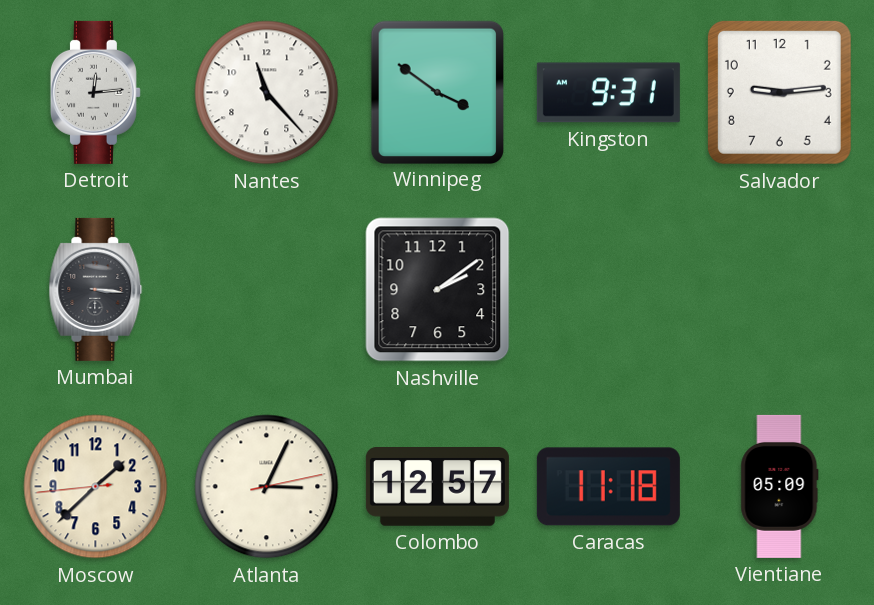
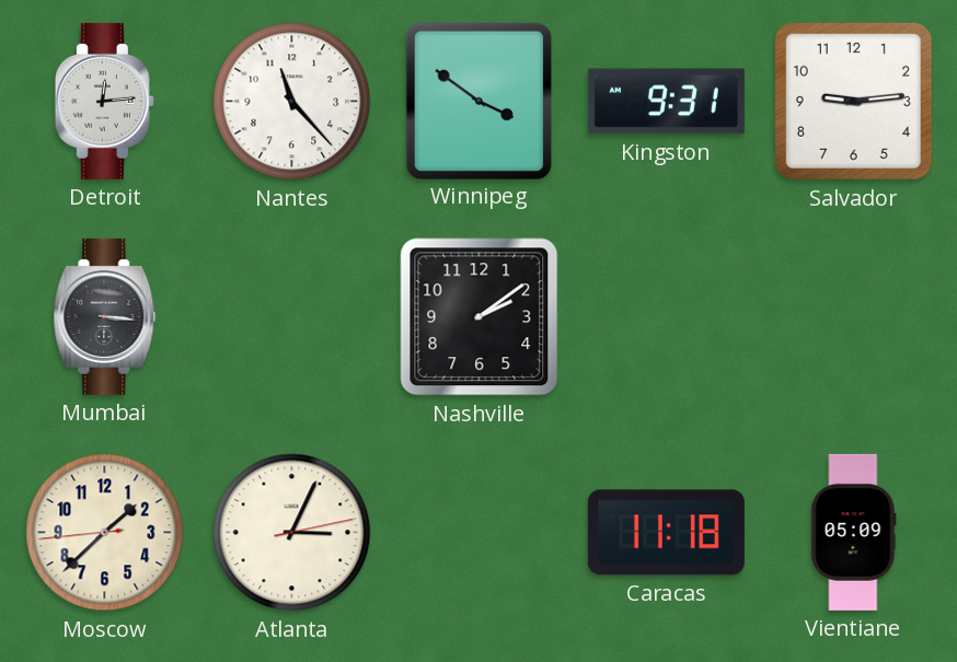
Colombo: 12:57 -> none (437, 487)
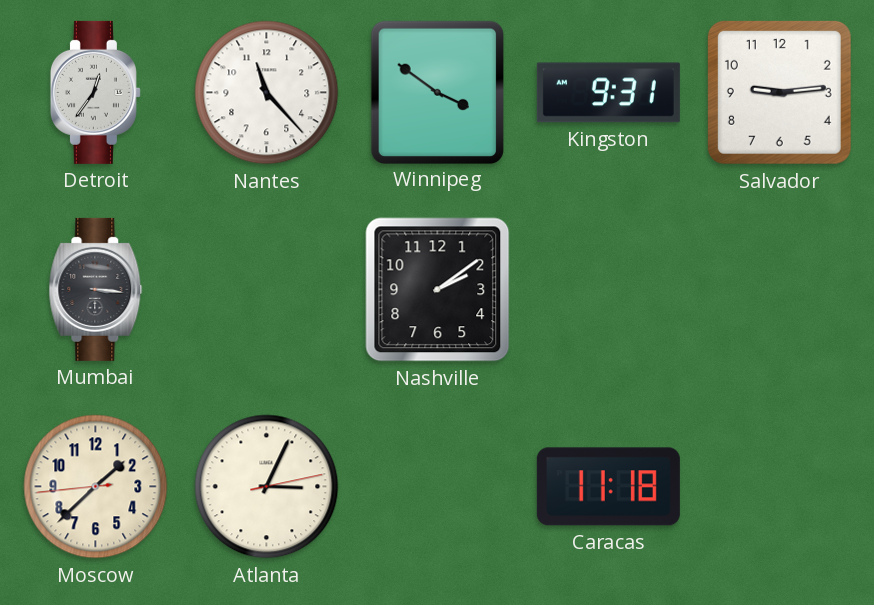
Detroit: 12:14 -> 12:36 (95, 92)
Vientiane: 05:09 -> none (854, 532)
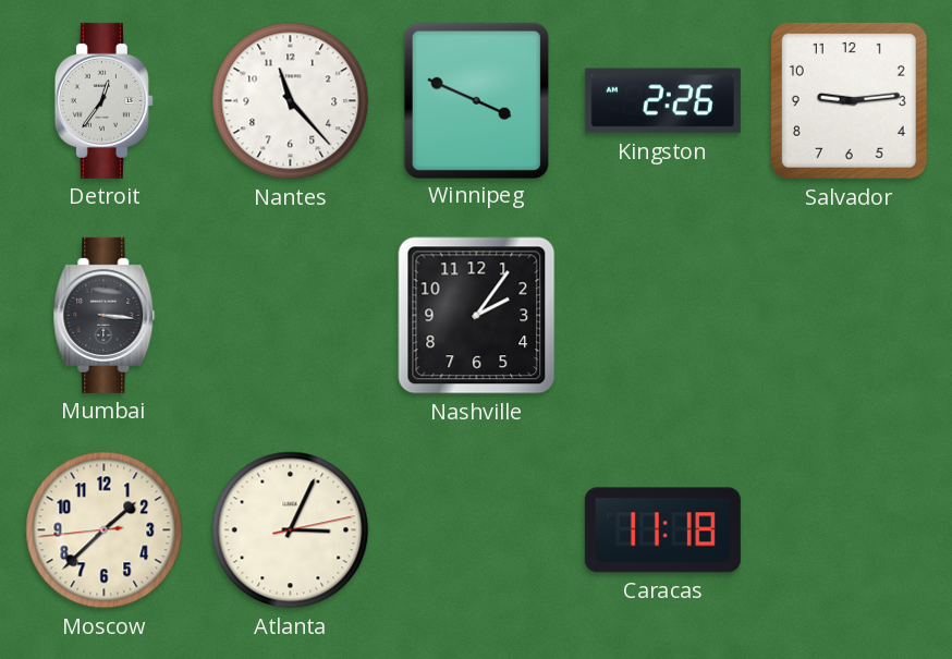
Winnipeg: 3:51 -> 3:49 (476, 100)
Kingston: 9:31 -> 2:26 (662, 101)
Nashville: 2:09 -> 2:06 (477, 316)
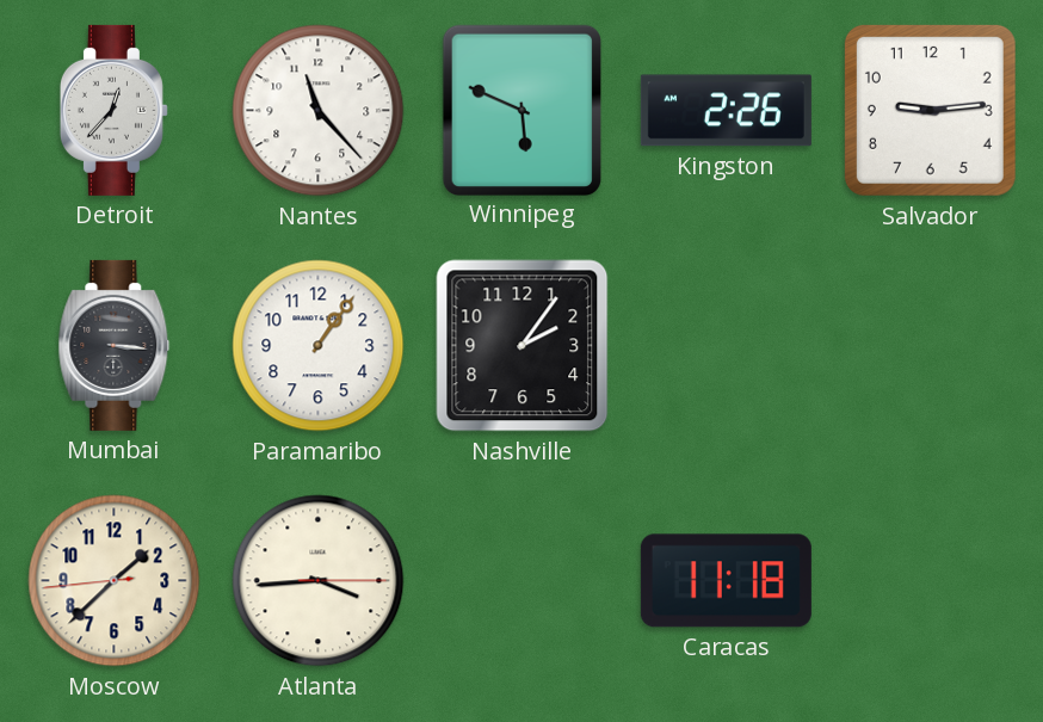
Detroit: 12:36 -> 12:37 (113, 110)
Winnipeg: 3:49 -> 5:49 (521, 110)
Paramaribo: none -> 1:06 (319, 346)
Atlanta: 3:04 -> 3:44 (319, 581)
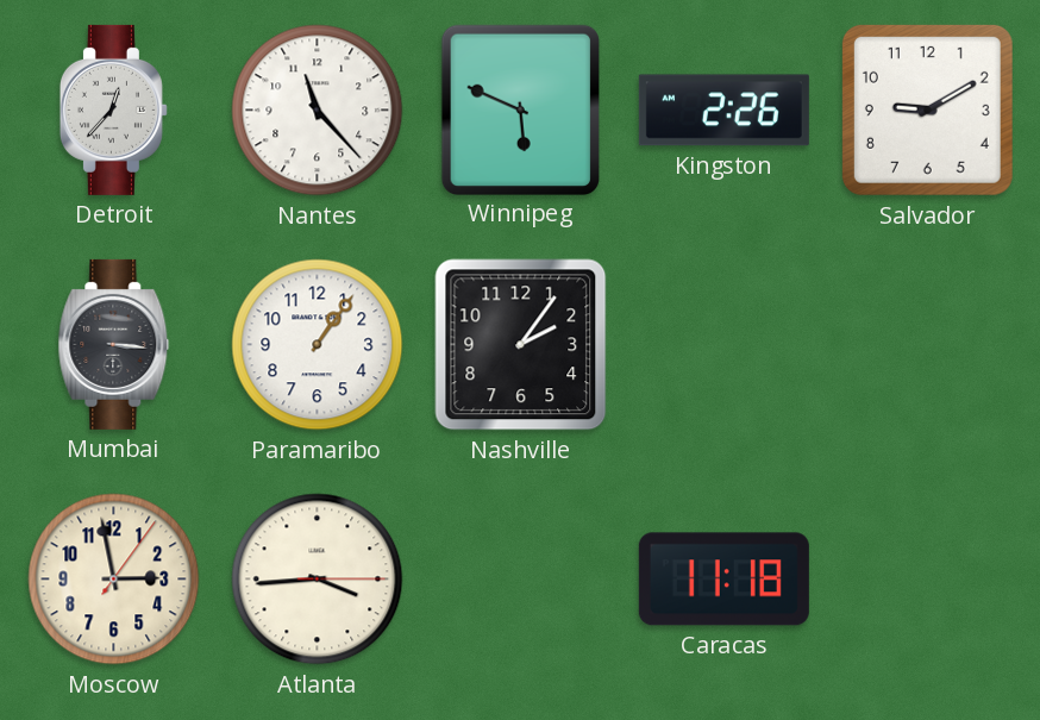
Salvador: 9:14 -> 9:10 (927, 109)
Moscow: 1:37 -> 2:58 (114, 580)
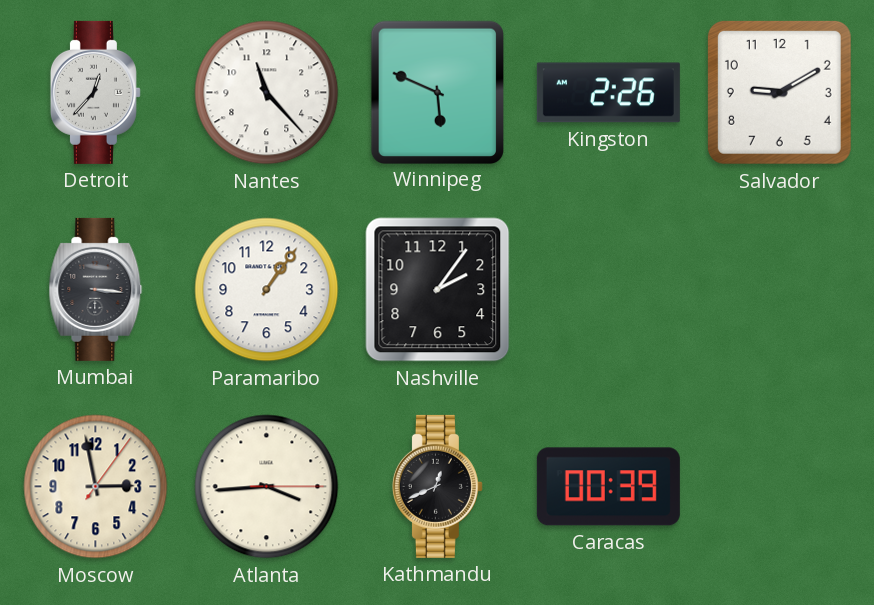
Kathmandu: none -> 12:41 (437, 486)
Caracas: 11:18 -> 00:39 (608, 487)
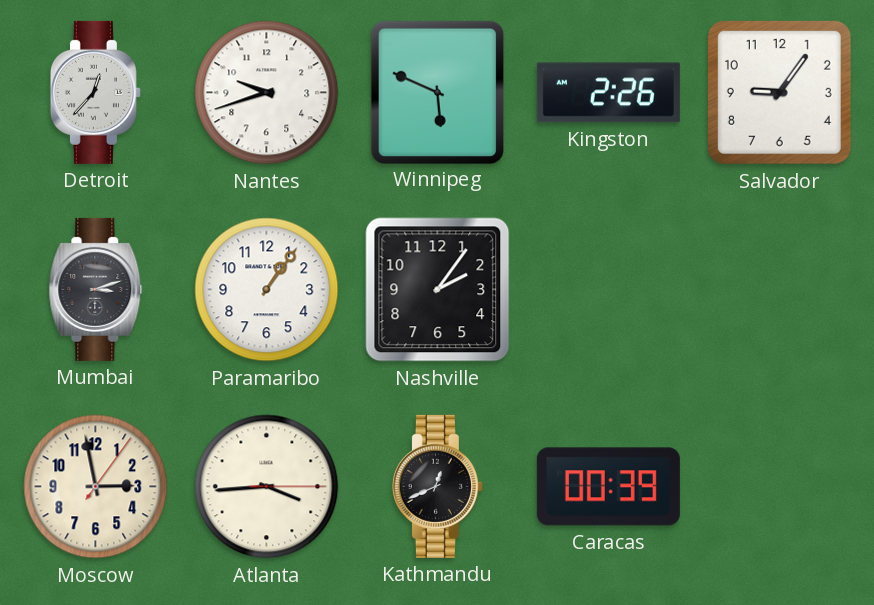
Nantes: 11:23 -> 9:42 (267, 93)
Salvador: 9:10 -> 9:06 (779, 92)
Mumbai: 3:16 -> 3:12 (96, 289)
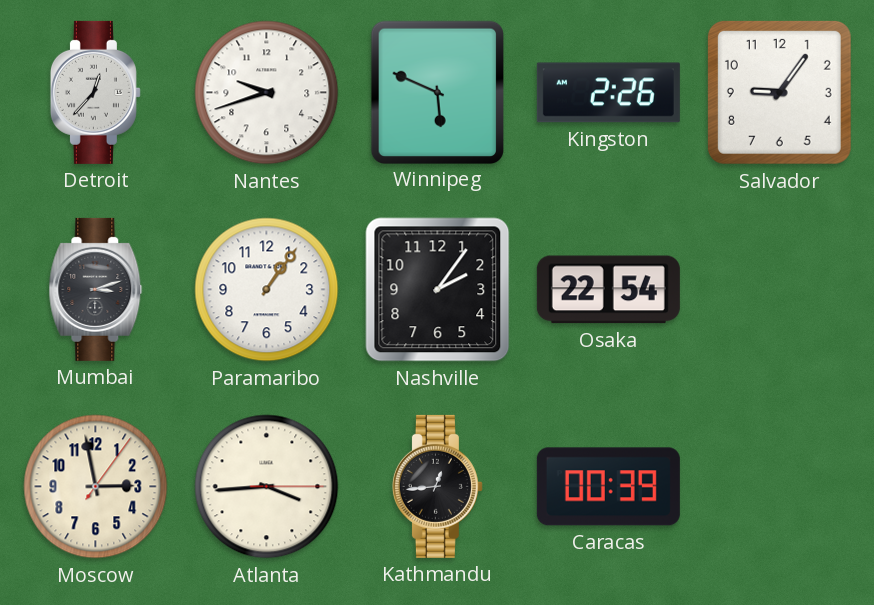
Osaka: none -> 22:54 (608, 290)
Kathmandu: 12:41 -> 12:44 (437, 486)
